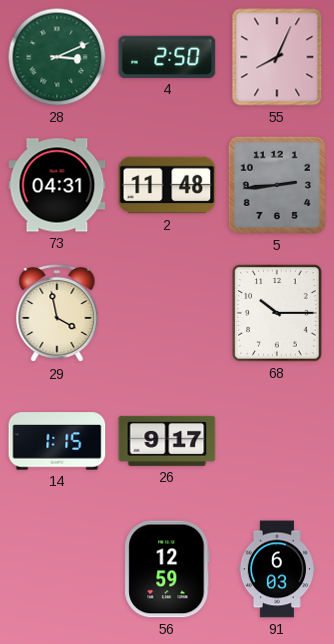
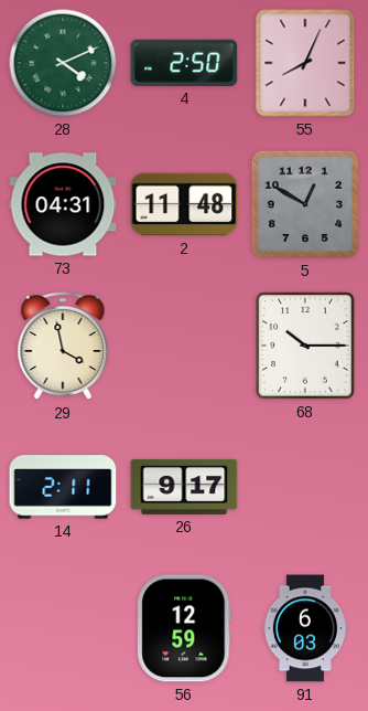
28: 3:11 -> 4:11 (63, 63)
5: 2:44 -> 12:50 (305, 204)
14: 1:15 -> 2:11 (63, 487)
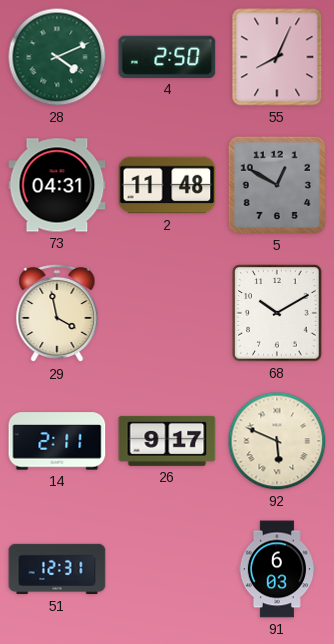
68: 10:15 -> 10:10 (277, 313)
92: none -> 5:49 (277, 441)
51: none -> 12:31 (57, 569)
56: 12:59 -> none (184, 628)
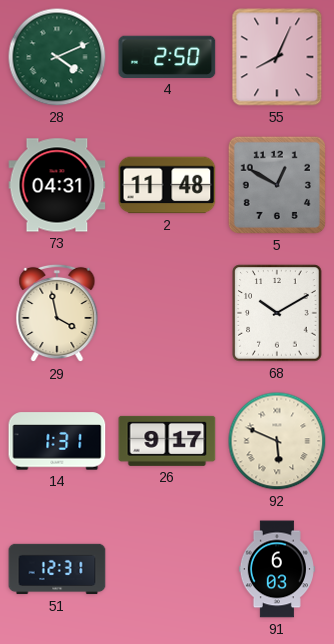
14: 2:11 -> 1:31 (57, 441)
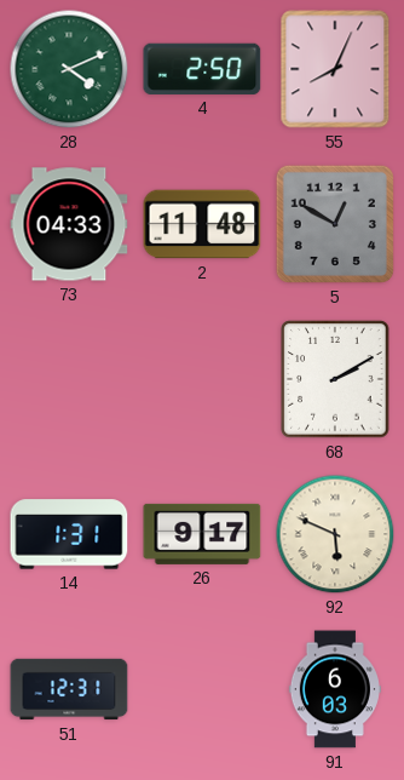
73: 04:31 -> 04:33 (69, 224)
29: 3:58 -> none (57, 313)
68: 10:10 -> 2:10 (335, 379)
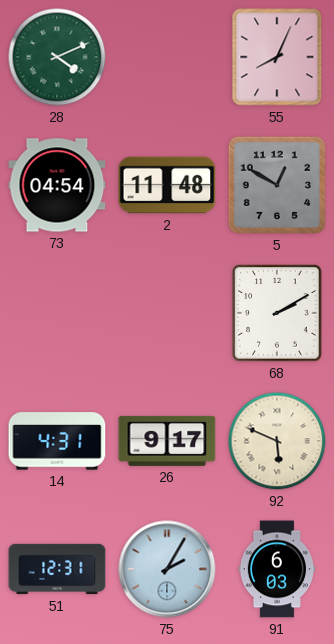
4: 2:50 -> none (202, 69)
73: 04:33 -> 04:54 (57, 185)
14: 1:31 -> 4:31 (57, 441)
75: none -> 2:05 (167, 569)
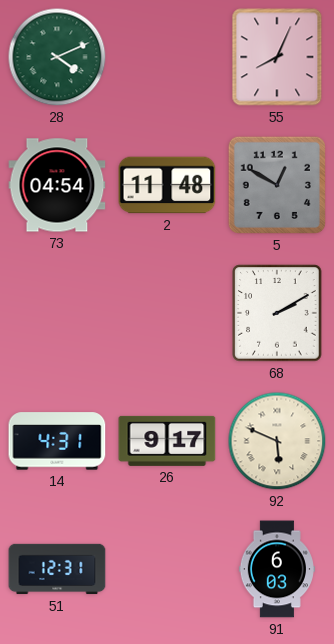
75: 2:05 -> none (167, 569)
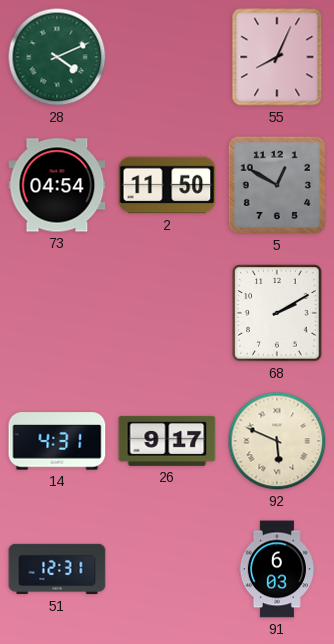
2: 11:48 -> 11:50 (167, 185)
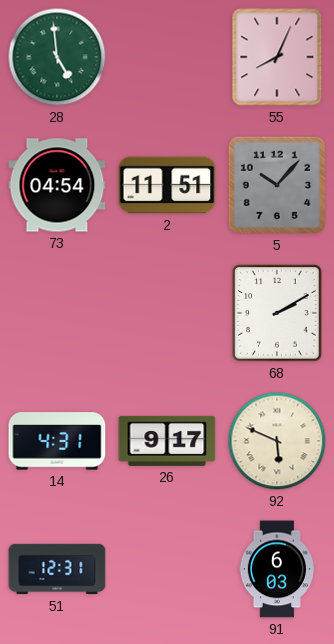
28: 4:11 -> 4:59 (57, 57)
2: 11:50 -> 11:51 (167, 185)
5: 12:50 -> 10:07 (277, 185)
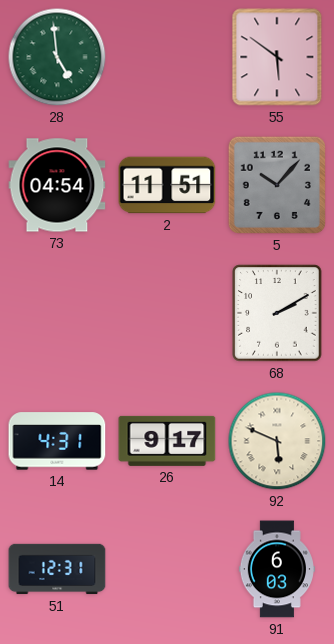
55: 8:04 -> 5:51 (277, 57)
